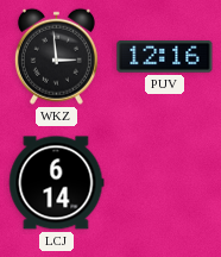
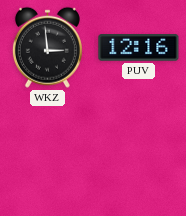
LCJ: 6:14 -> none (57, 183)
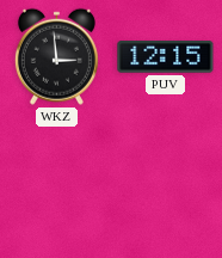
PUV: 12:16 -> 12:15 (166, 57)
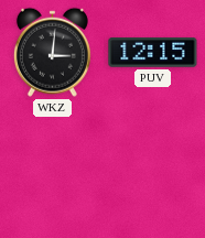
WKZ: 2:59 -> 3:01 (52, 52)
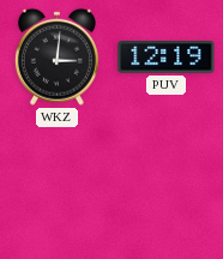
PUV: 12:15 -> 12:19 (167, 58)
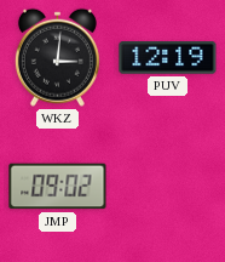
JMP: none -> 09:02 (58, 187)
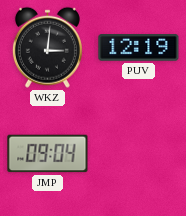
JMP: 09:02 -> 09:04 (48, 154)
